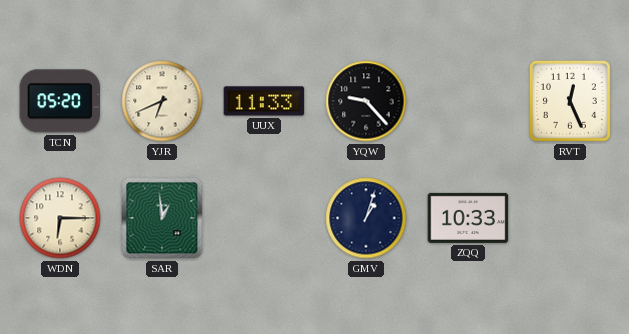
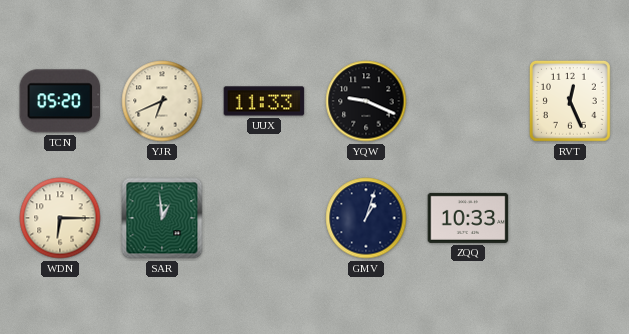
YQW: 9:23 -> 9:19 (366, 101)
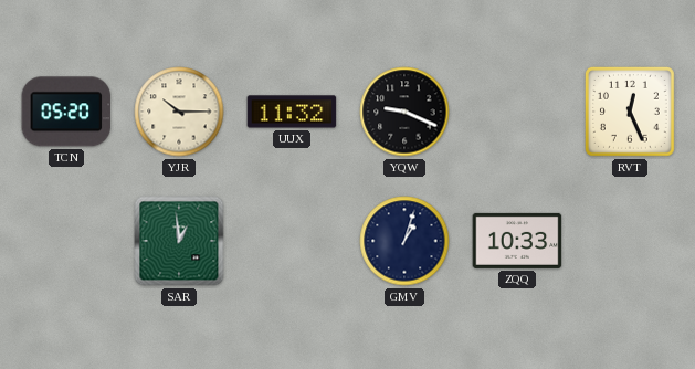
YJR: 6:41 -> 10:15 (179, 112)
UUX: 11:33 -> 11:32 (292, 112)
WDN: 6:15 -> none (60, 218)
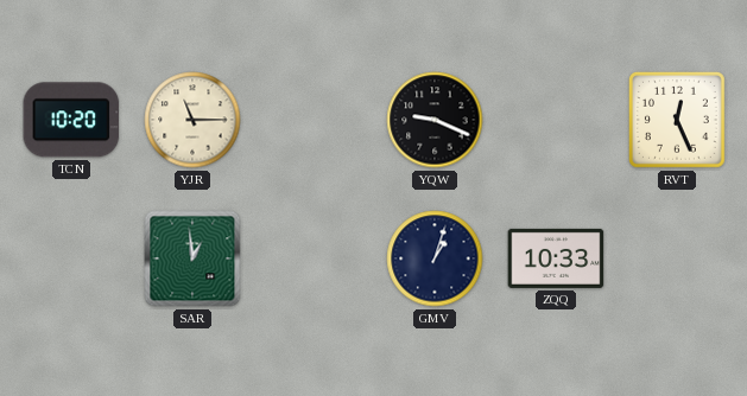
TCN: 05:20 -> 10:20 (71, 120)
YJR: 10:15 -> 11:15 (192, 120)
UUX: 11:32 -> none (292, 112)
